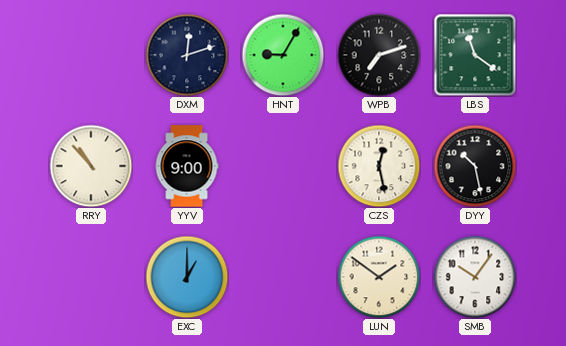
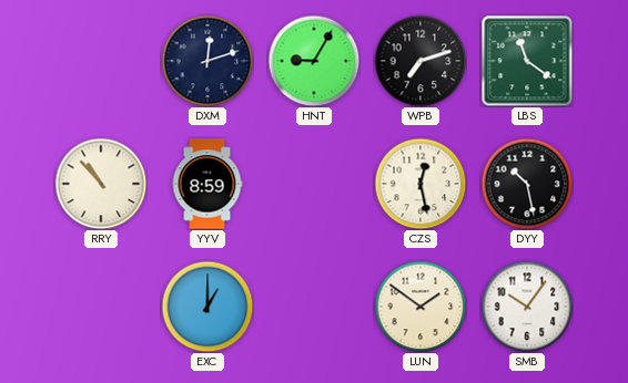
YYV: 9:00 -> 8:59 (207, 184)
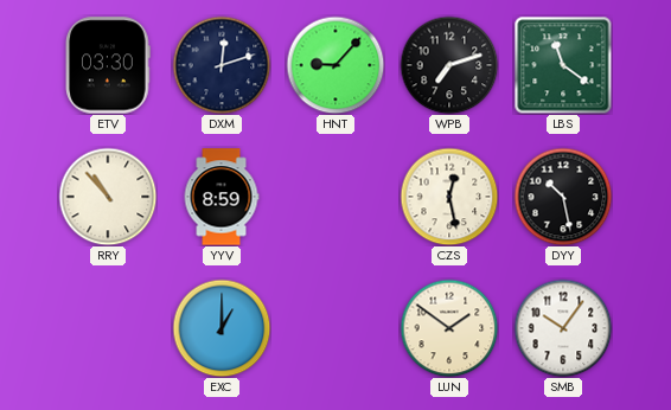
ETV: none -> 03:30 (108, 65)
HNT: 9:05 -> 9:07 (335, 65)
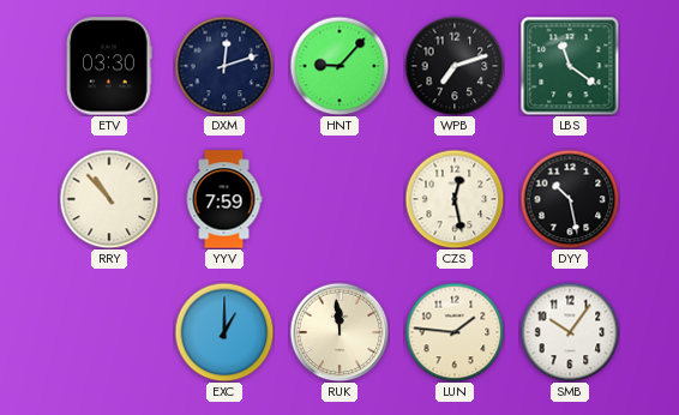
YYV: 8:59 -> 7:59 (224, 199)
RUK: none -> 11:59 (339, 332)
LUN: 1:51 -> 1:46 (455, 332)
